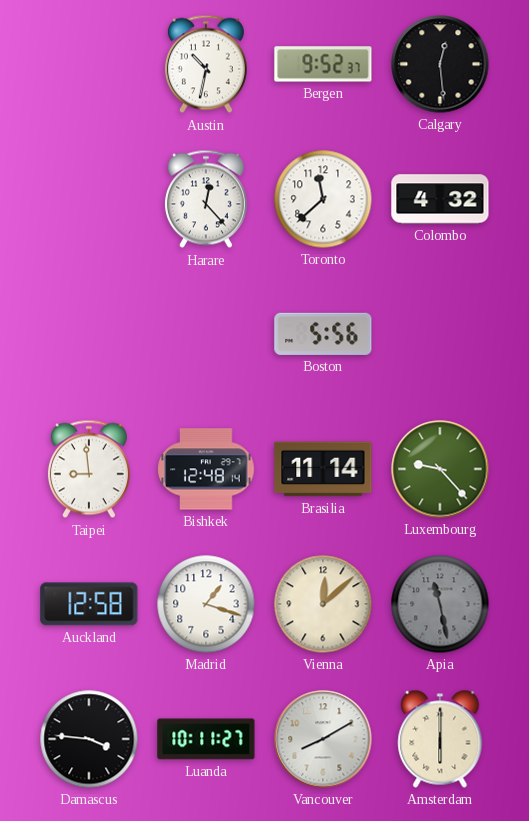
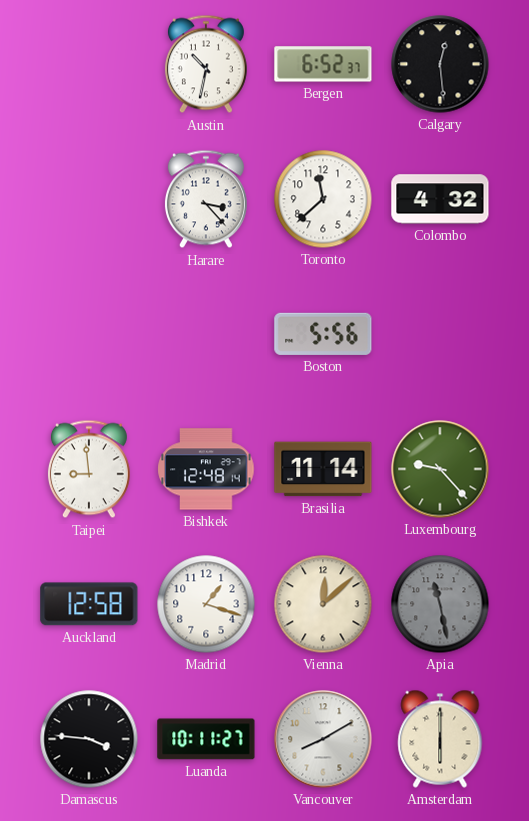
Bergen: 9:52 -> 6:52 (323, 64)
Harare: 12:23 -> 3:23 (206, 199)
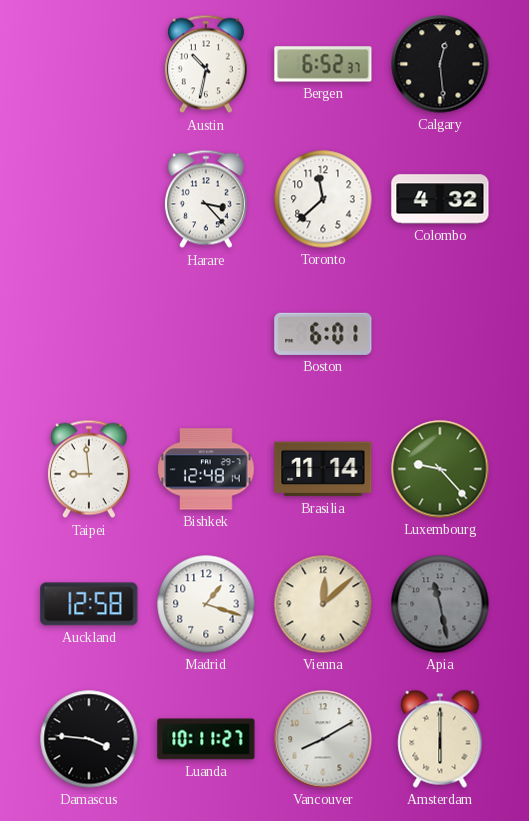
Boston: 5:56 -> 6:01 (323, 334)
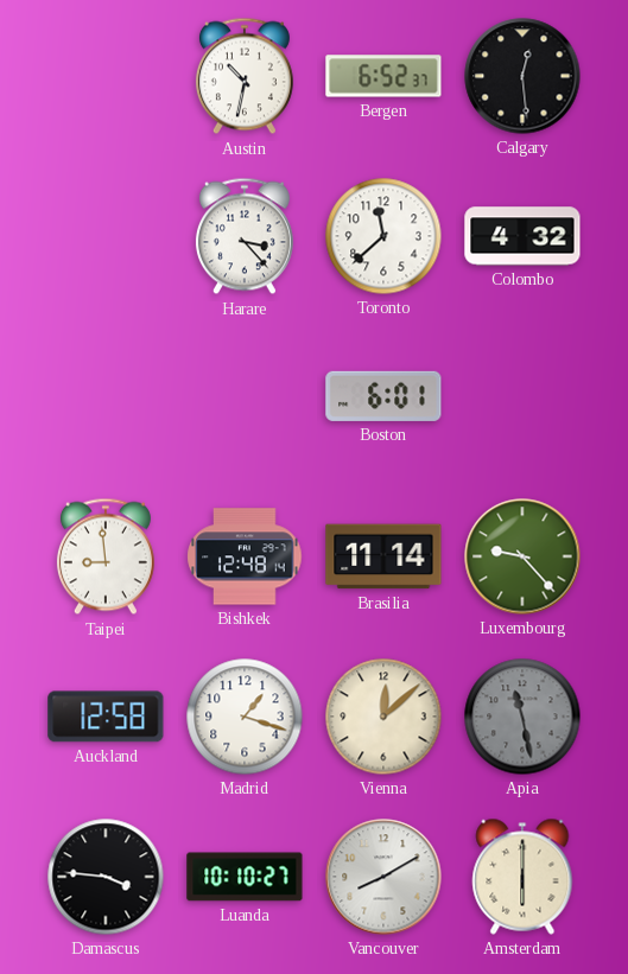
Luanda: 10:11 -> 10:10 (245, 877)
